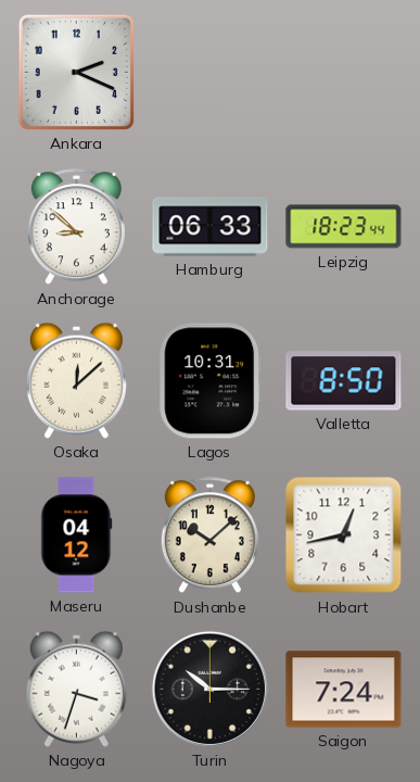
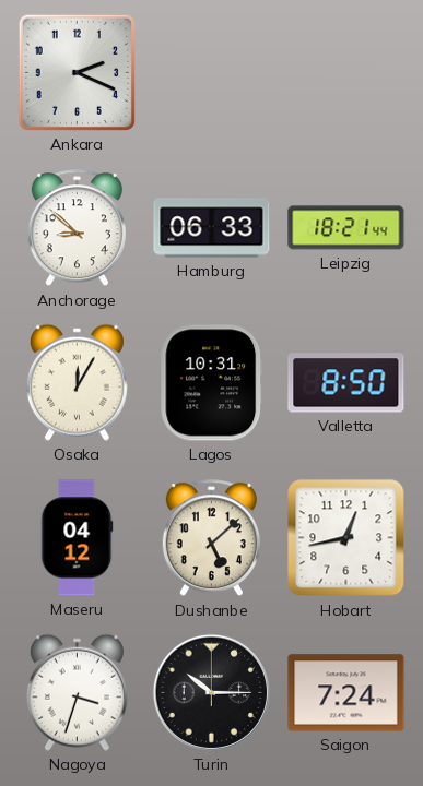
Leipzig: 18:23 -> 18:21 (346, 228)
Osaka: 12:08 -> 12:05 (77, 382)
Dushanbe: 10:08 -> 5:08 (211, 538)
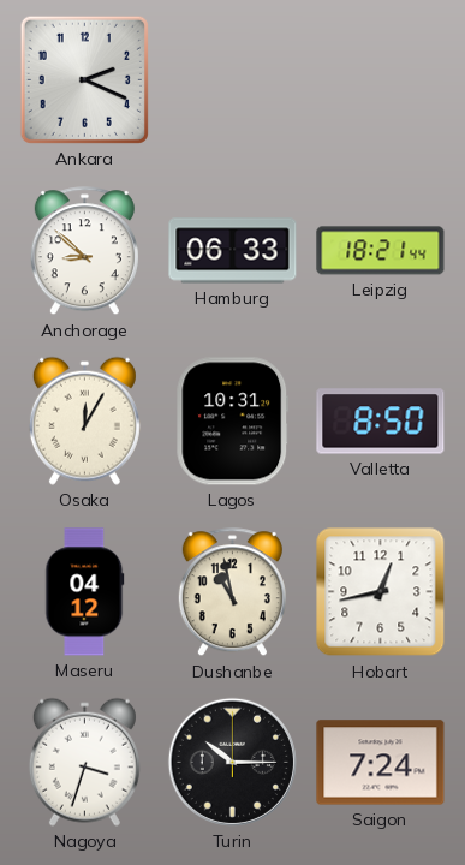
Dushanbe: 5:08 -> 10:58 (232, 592)
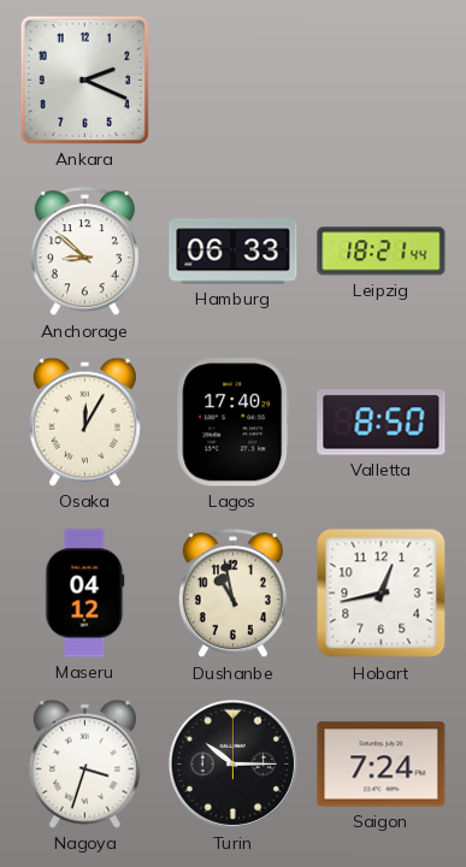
Lagos: 10:31 -> 17:40 (234, 423)
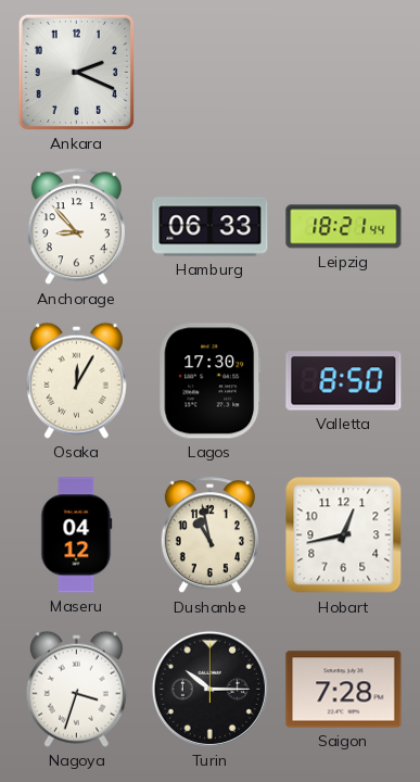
Anchorage: 8:52 -> 8:53 (76, 227)
Lagos: 17:40 -> 17:30 (211, 381)
Saigon: 7:24 -> 7:28 (344, 690)
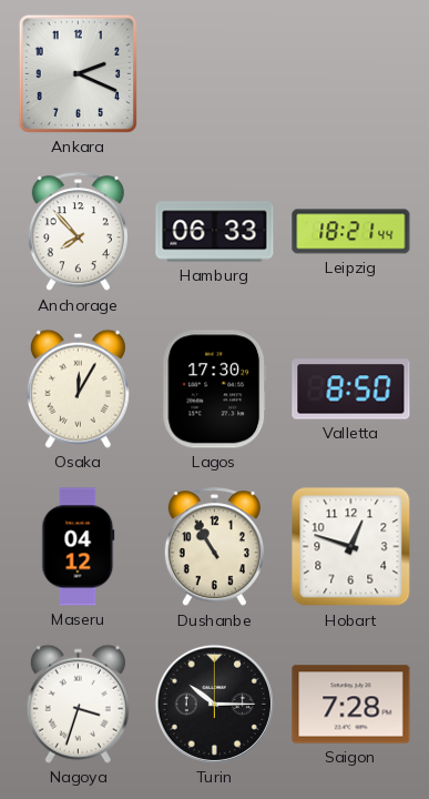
Anchorage: 8:53 -> 7:53 (78, 232)
Dushanbe: 10:58 -> 10:55 (214, 547)
Hobart: 12:43 -> 12:48 (351, 547)
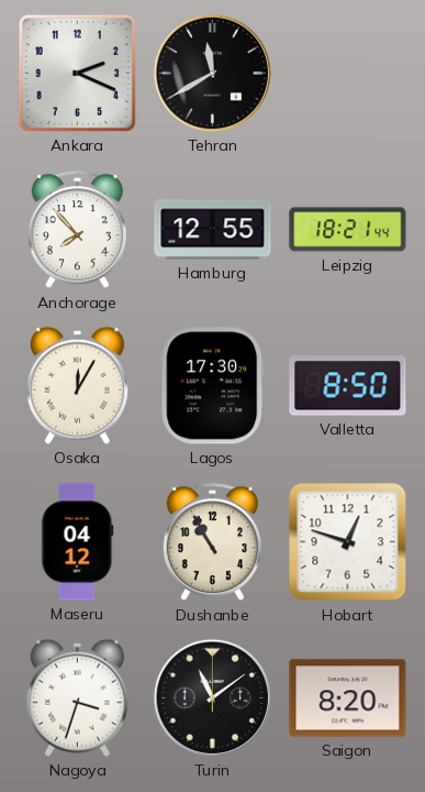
Tehran: none -> 11:40 (212, 73)
Hamburg: 06:33 -> 12:55 (213, 230)
Turin: 10:15 -> 11:09 (212, 697)
Saigon: 7:28 -> 8:20 (348, 698)
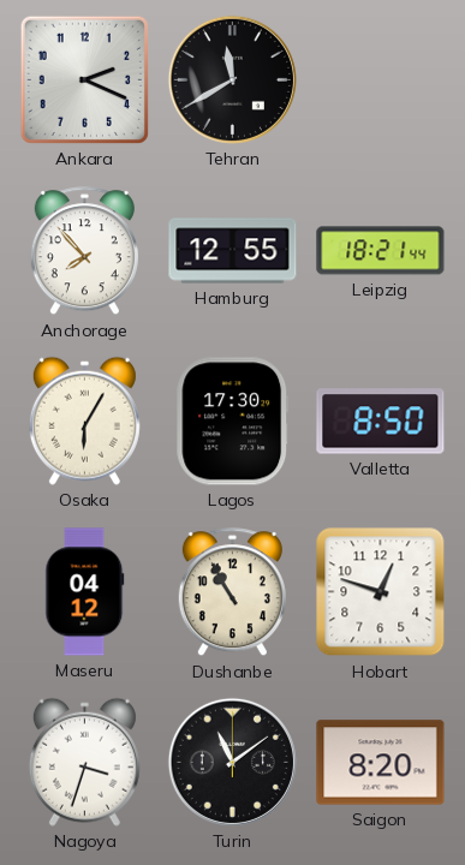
Osaka: 12:05 -> 6:05 (84, 420)
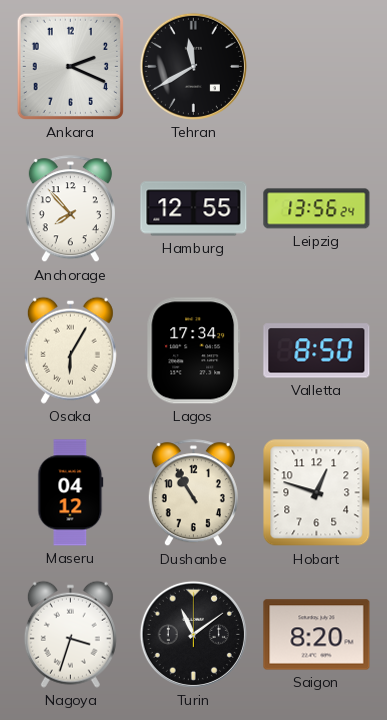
Leipzig: 18:21 -> 13:56 (317, 209)
Lagos: 17:30 -> 17:34 (194, 351)
